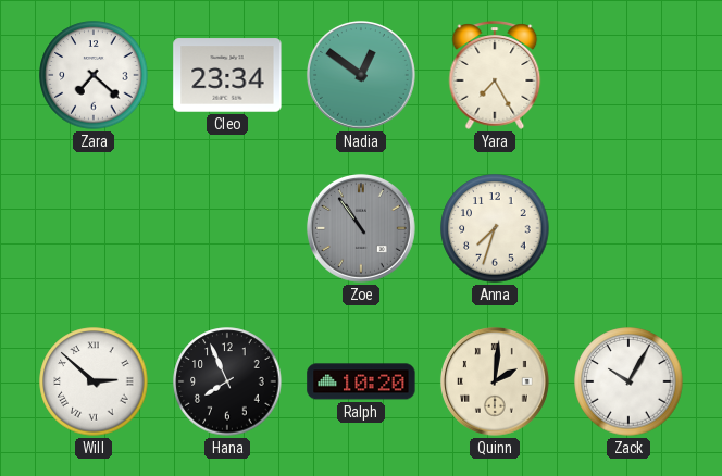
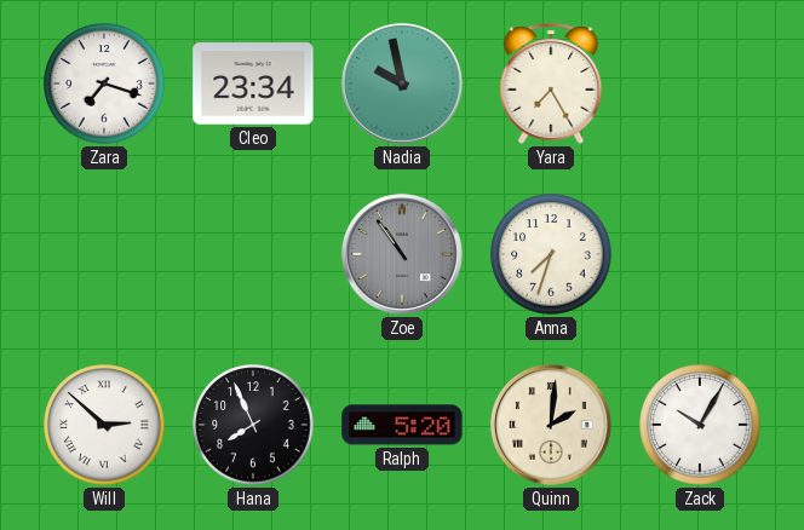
Zara: 7:22 -> 7:18 (104, 83)
Nadia: 12:51 -> 9:58 (402, 83)
Ralph: 10:20 -> 5:20 (402, 425)
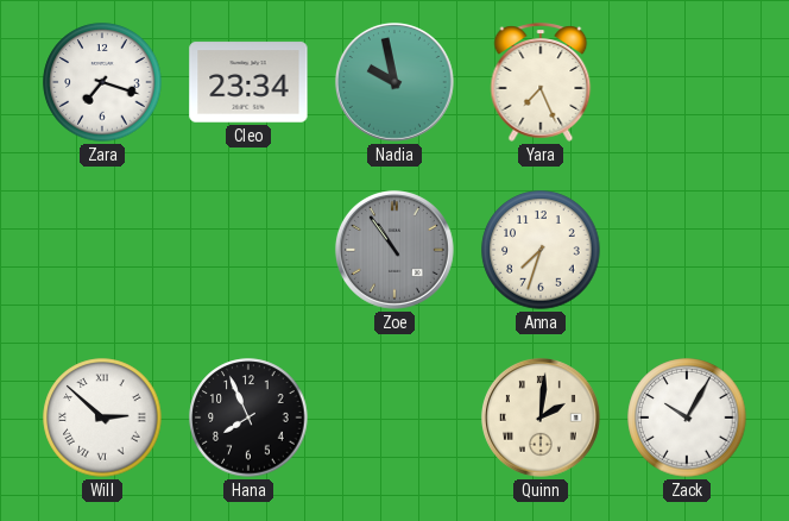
Yara: 7:25 -> 7:26 (541, 82)
Ralph: 5:20 -> none (402, 425)
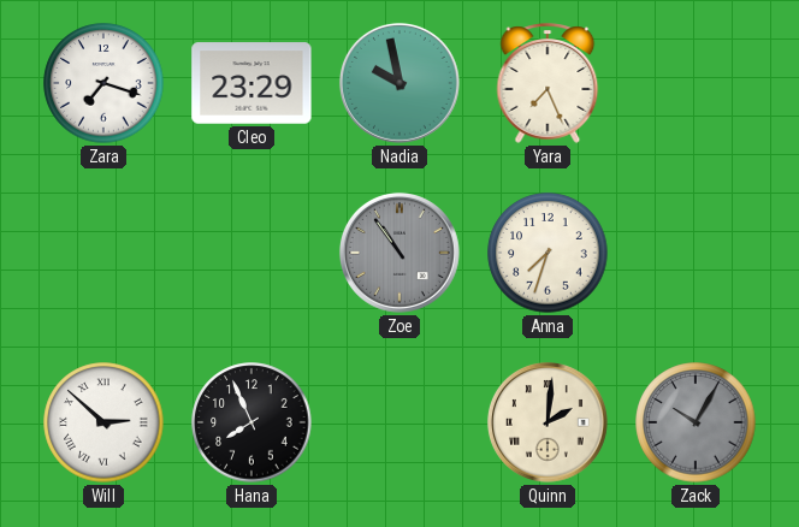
Cleo: 23:34 -> 23:29 (251, 83)
Zack dial: white -> grey (696, 422)
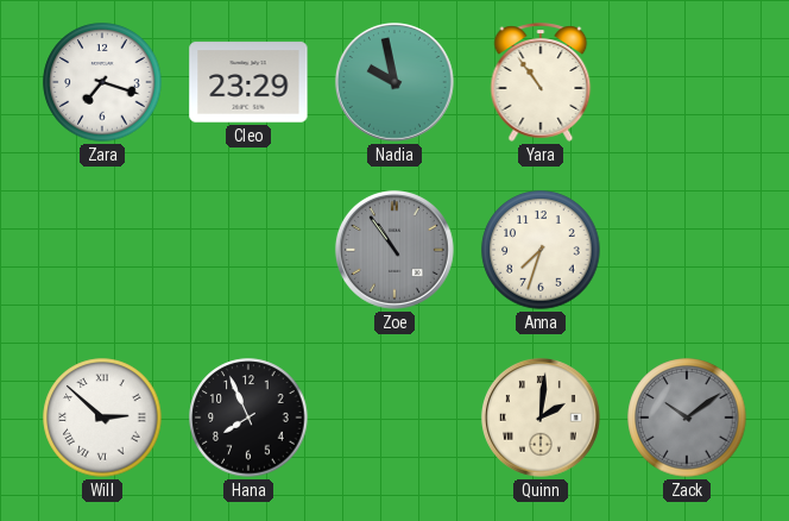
Yara: 7:26 -> 10:54 (541, 82)
Zack: 10:05 -> 10:09 (687, 418)
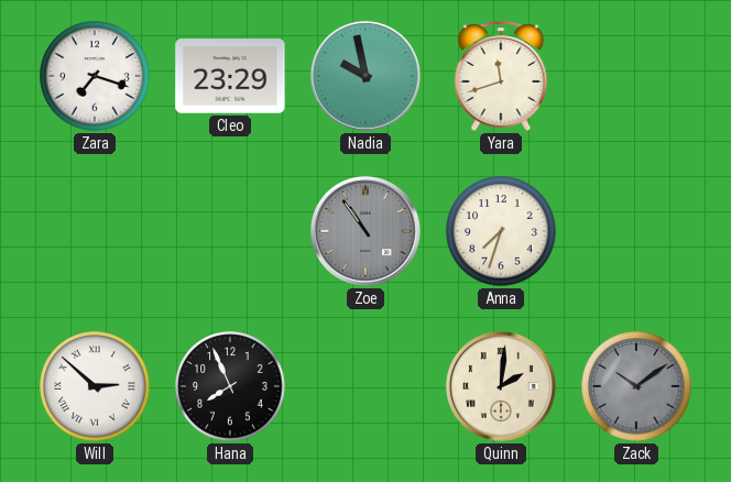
Yara: 10:54 -> 11:42 (501, 76)
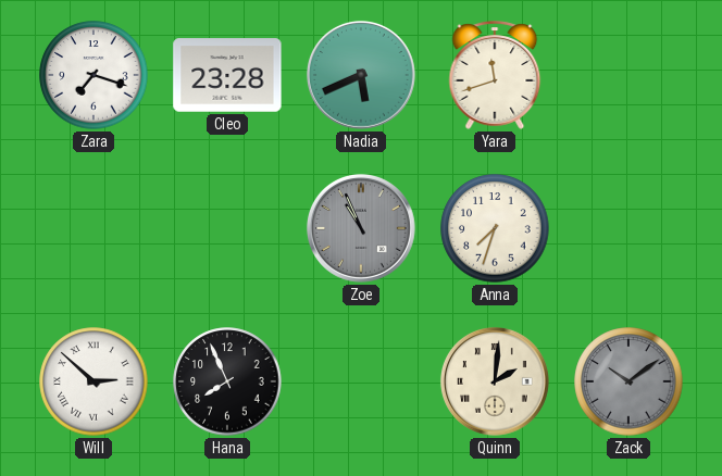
Cleo: 23:29 -> 23:28 (227, 75)
Nadia: 9:58 -> 5:41 (361, 75)
Zoe: 10:54 -> 10:56 (361, 228)
